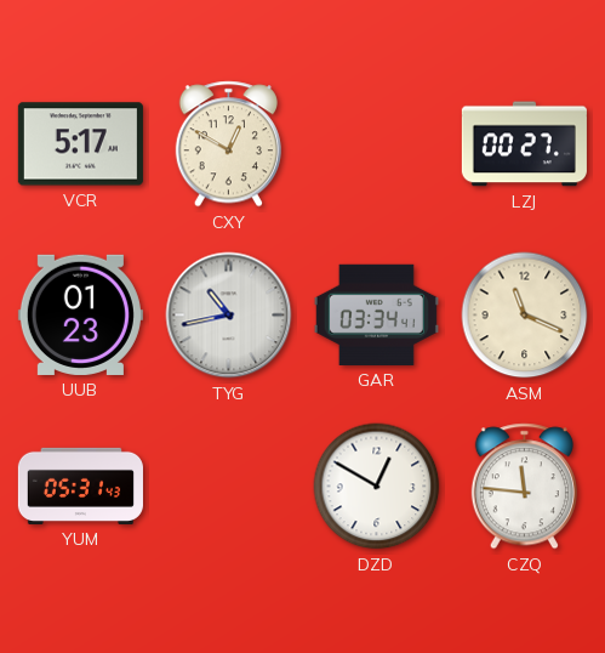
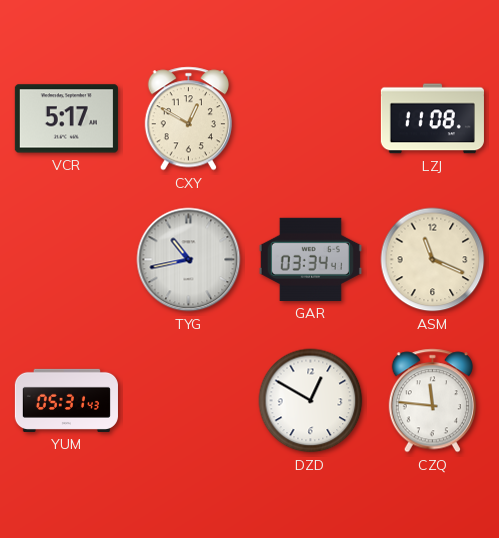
LZJ: 00:27 -> 11:08 (432, 119)
UUB: 01:23 -> none (80, 314)
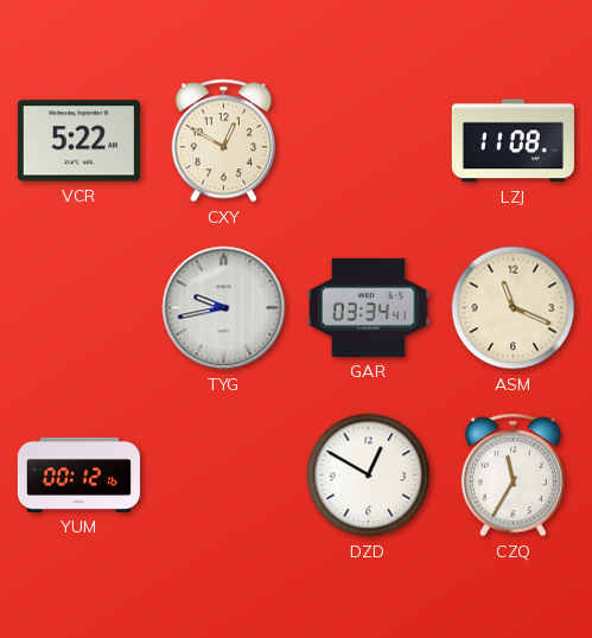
VCR: 5:17 -> 5:22 (78, 141)
TYG: 10:43 -> 9:43 (224, 308)
YUM: 05:31 -> 00:12 (78, 474)
CZQ: 11:46 -> 11:35 (513, 476)
